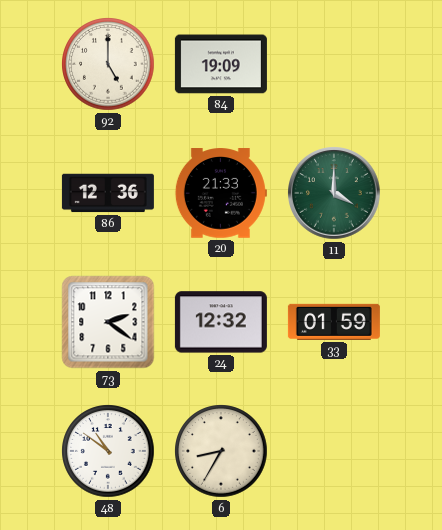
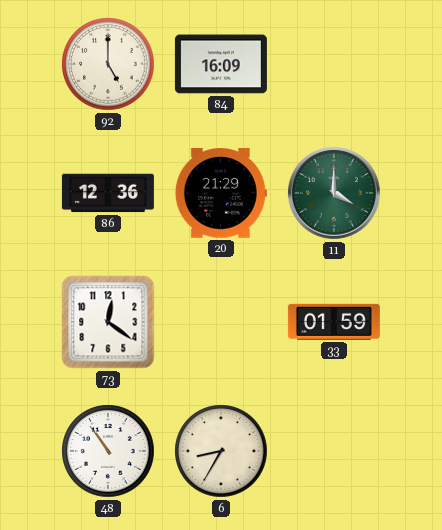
84: 19:09 -> 16:09 (221, 64)
20: 21:33 -> 21:29 (221, 193)
73: 2:21 -> 12:21 (108, 322)
24: 12:32 -> none (221, 322)
48: 10:51 -> 10:54 (108, 451)
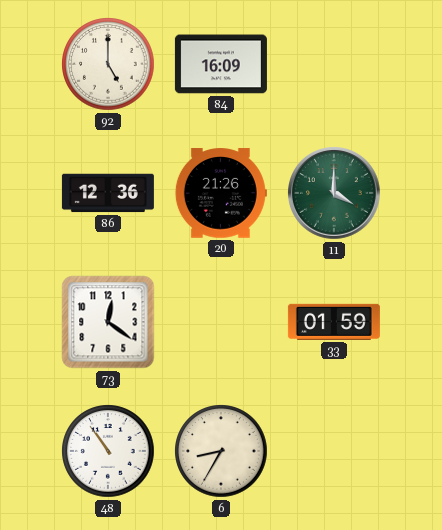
20: 21:29 -> 21:26 (221, 193)
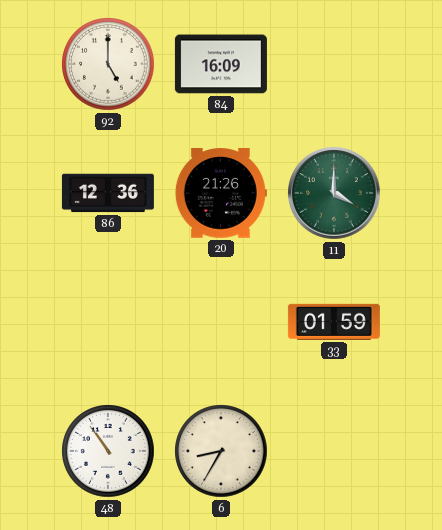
73: 12:21 -> none (108, 322)
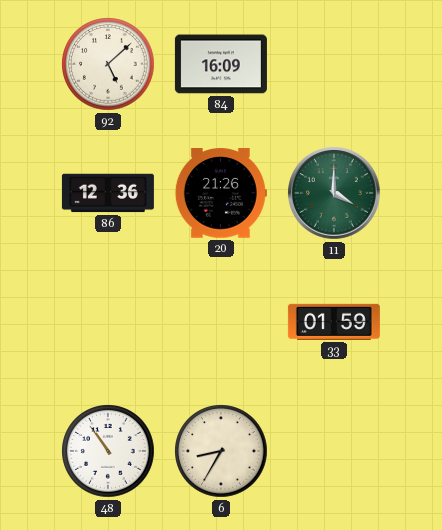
92: 5:00 -> 5:08 (108, 64)
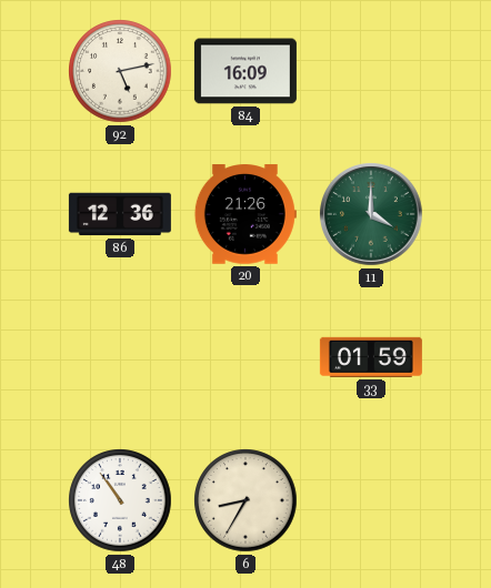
92: 5:08 -> 5:13 (120, 71)
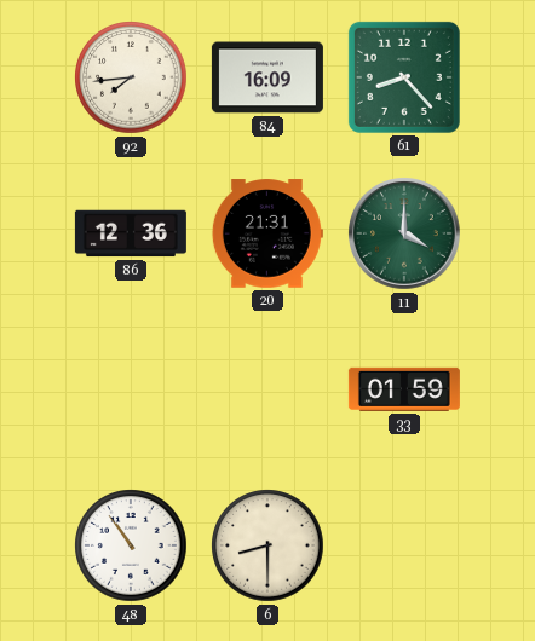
92: 5:13 -> 7:44 (131, 77)
61: none -> 8:23 (404, 77)
20: 21:26 -> 21:31 (267, 233)
6: 8:35 -> 8:30 (267, 545)
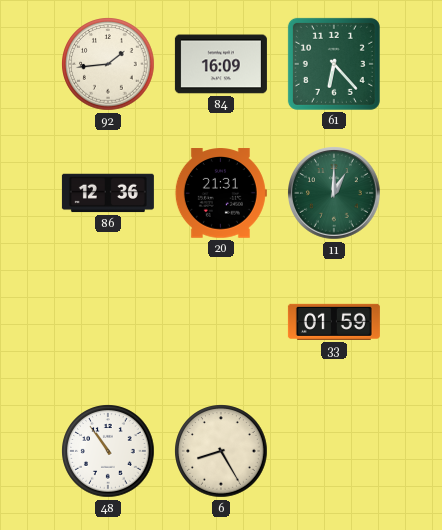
92: 7:44 -> 1:44 (108, 64)
61: 8:23 -> 6:23 (334, 64)
11: 4:00 -> 1:00 (335, 194)
6: 8:30 -> 8:25 (221, 451)
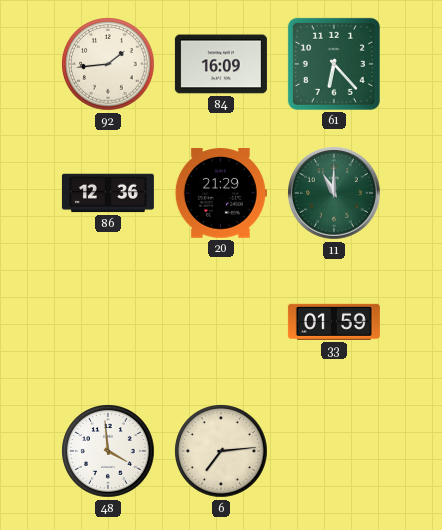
20: 21:31 -> 21:29 (221, 193)
11: 1:00 -> 11:00 (335, 194)
48: 10:54 -> 3:59 (108, 451)
6: 8:25 -> 7:14 (221, 451)
